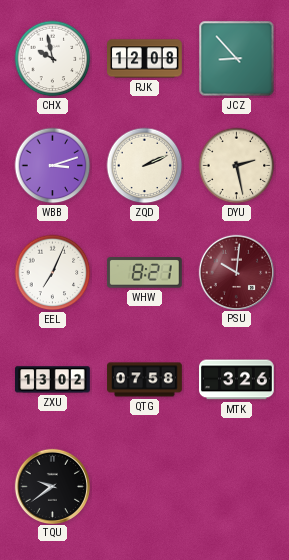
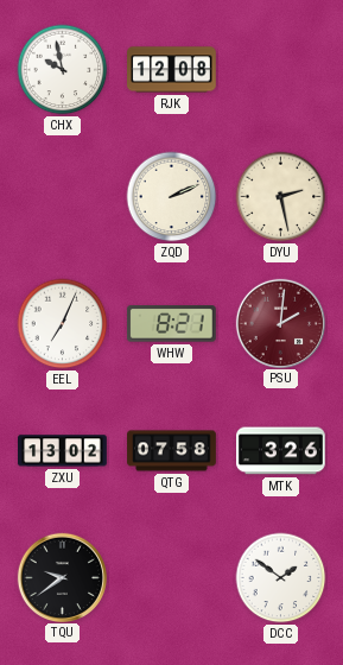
JCZ: 8:53 -> none (237, 59)
WBB: 3:12 -> none (53, 166)
PSU: 10:01 -> 2:01 (280, 323)
DCC: none -> 1:51 (281, 578)
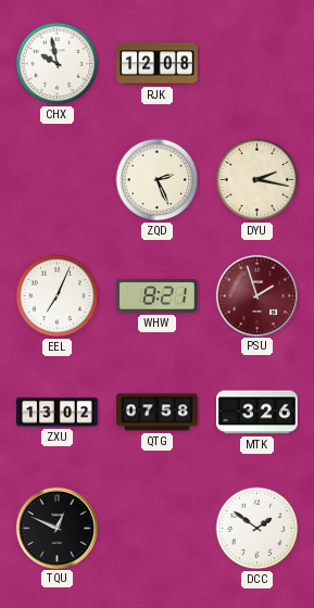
ZQD: 2:11 -> 2:26 (158, 180)
DYU: 2:28 -> 2:17 (258, 180)
PSU: 2:01 -> 1:57 (256, 295)
TQU: 9:39 -> 12:49 (56, 528)
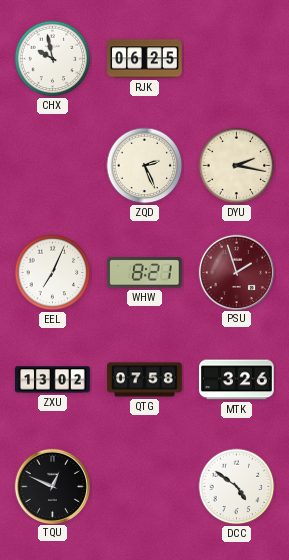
RJK: 12:08 -> 06:25 (145, 59)
DCC: 1:51 -> 4:51 (237, 487)
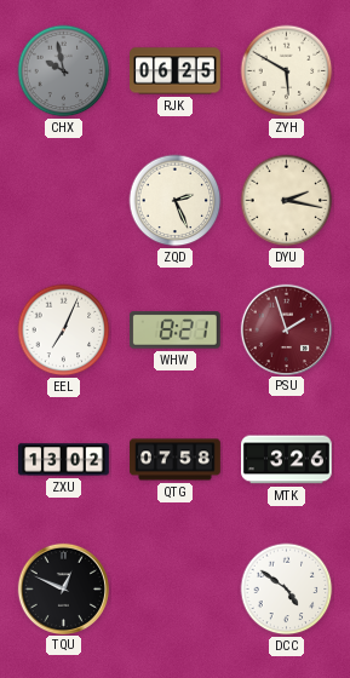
CHX dial: white -> grey (64, 71)
ZYH: none -> 5:50 (287, 71)
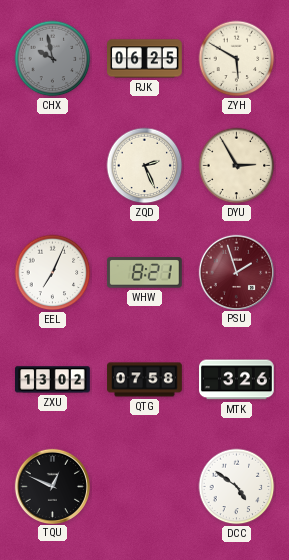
DYU: 2:17 -> 2:55 (237, 166)
